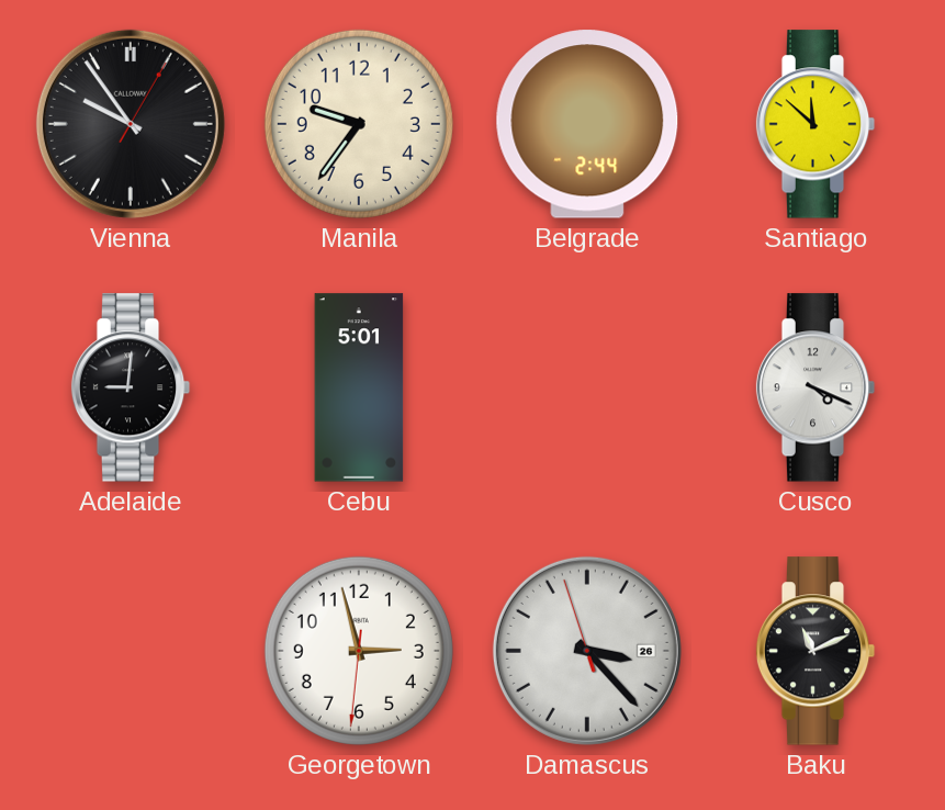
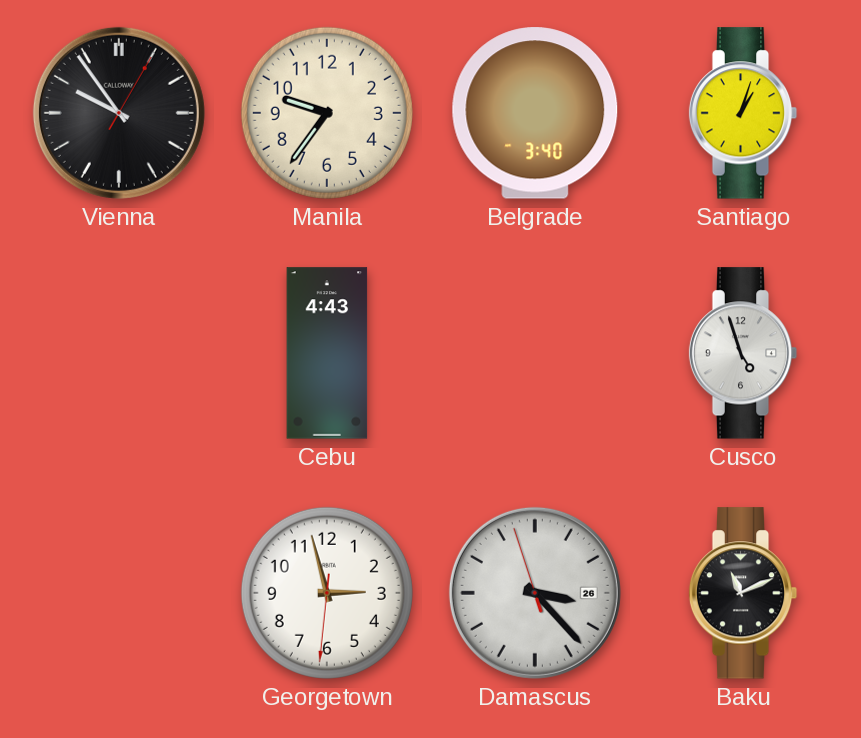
Belgrade: 2:44 -> 3:40 (535, 113)
Santiago: 11:52 -> 1:03 (743, 113)
Adelaide: 9:01 -> none (131, 387)
Cebu: 5:01 -> 4:43 (327, 353)
Cusco: 4:19 -> 4:57 (743, 353)
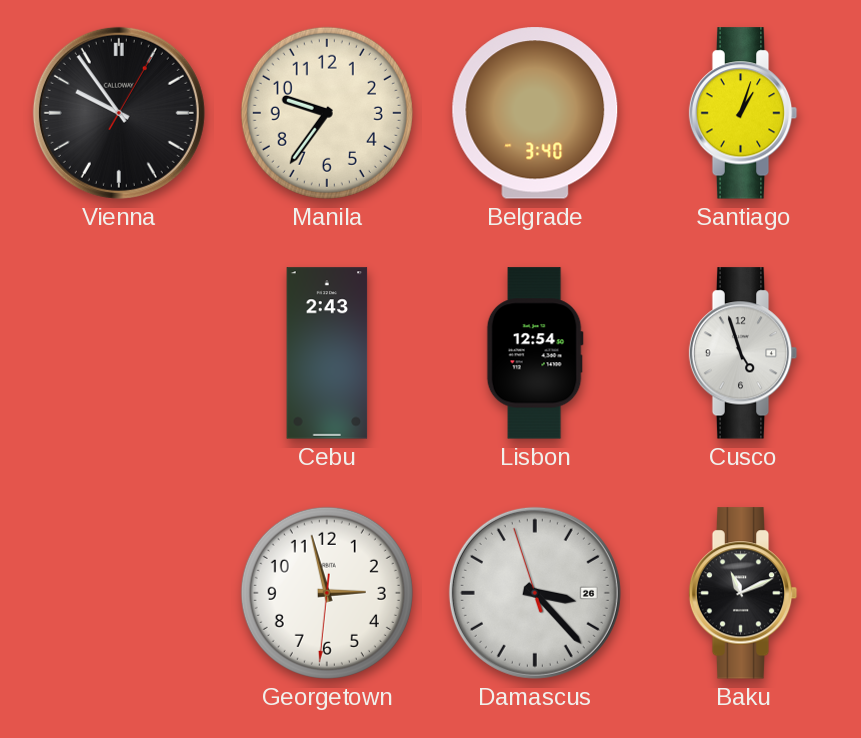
Cebu: 4:43 -> 2:43 (327, 353)
Lisbon: none -> 12:54 (535, 353)
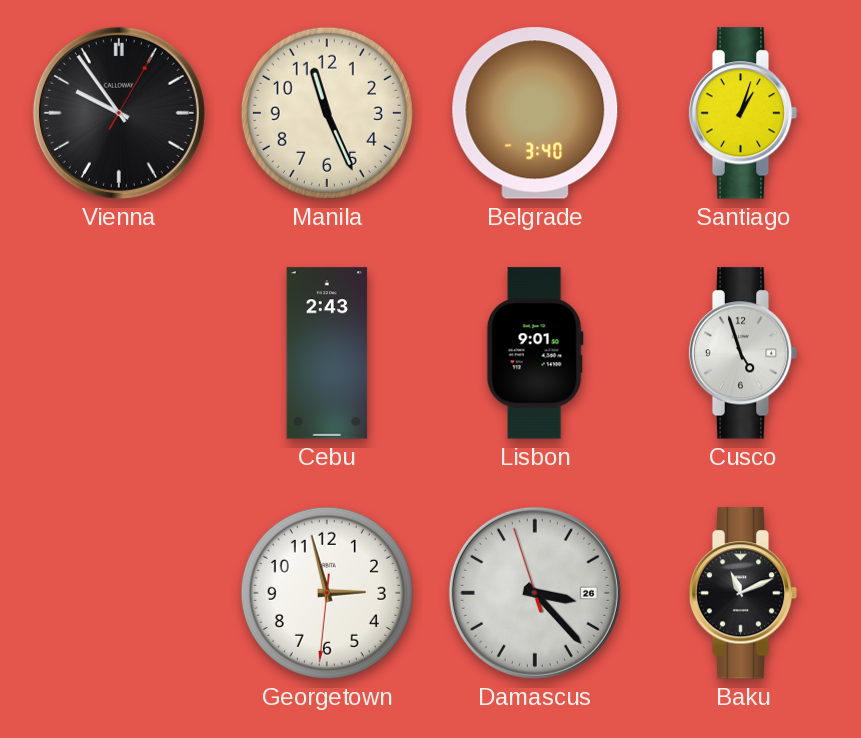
Manila: 9:36 -> 11:26 (327, 113)
Lisbon: 12:54 -> 9:01 (535, 353)
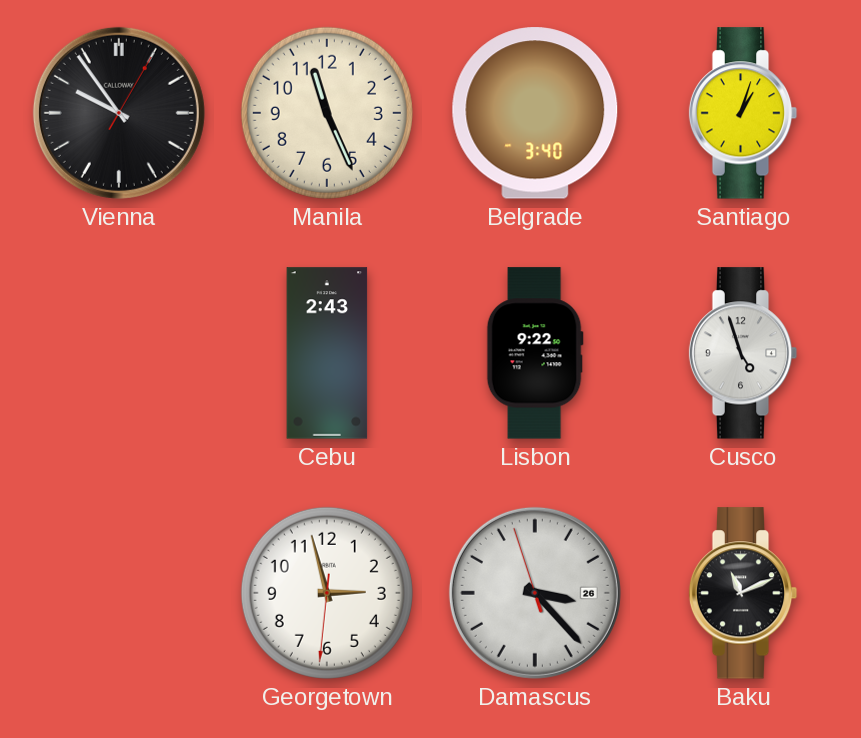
Lisbon: 9:01 -> 9:22 (535, 353)
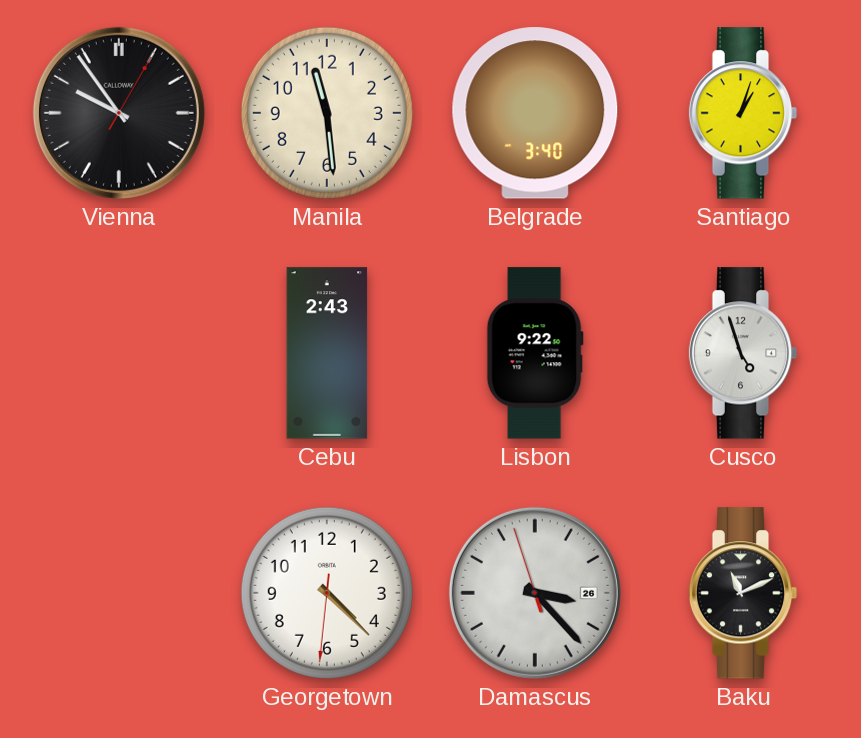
Manila: 11:26 -> 11:29 (327, 113)
Georgetown: 2:57 -> 4:22 (327, 593)
